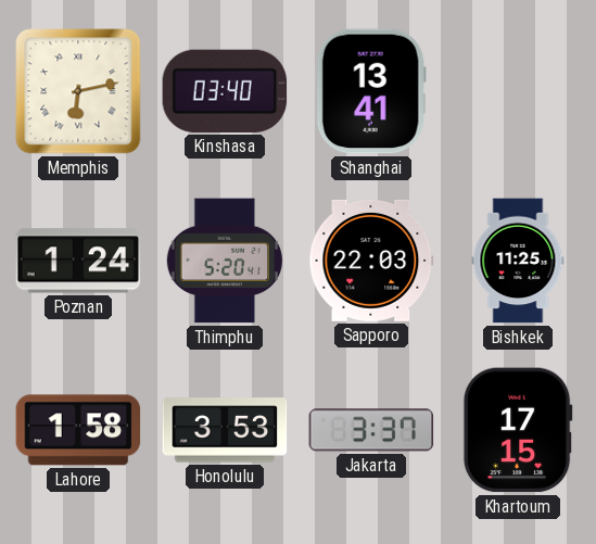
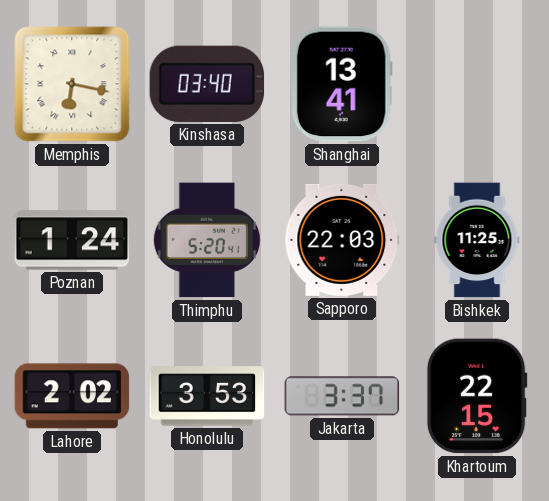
Memphis: 6:13 -> 6:17 (72, 84)
Lahore: 1:58 -> 2:02 (72, 396)
Khartoum: 17:15 -> 22:15 (477, 396)
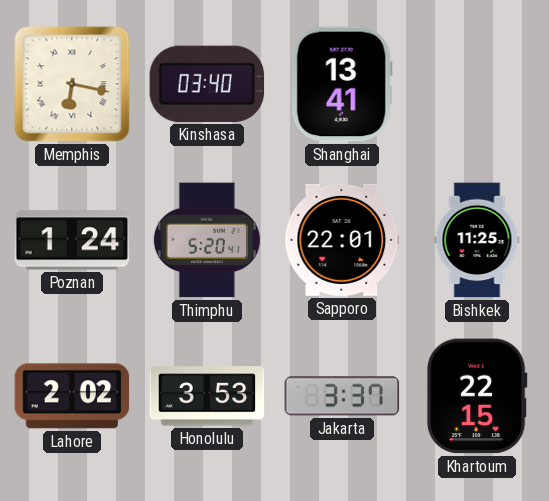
Sapporo: 22:03 -> 22:01 (342, 240)
